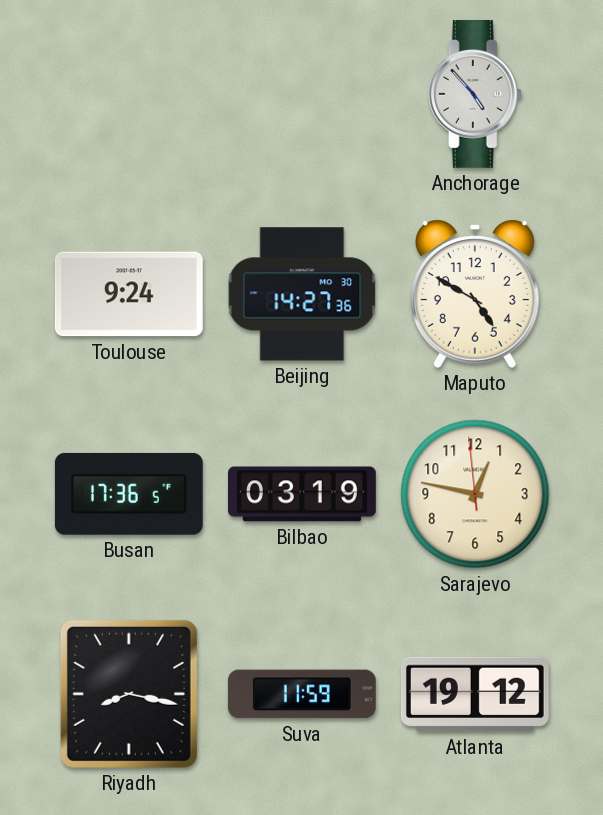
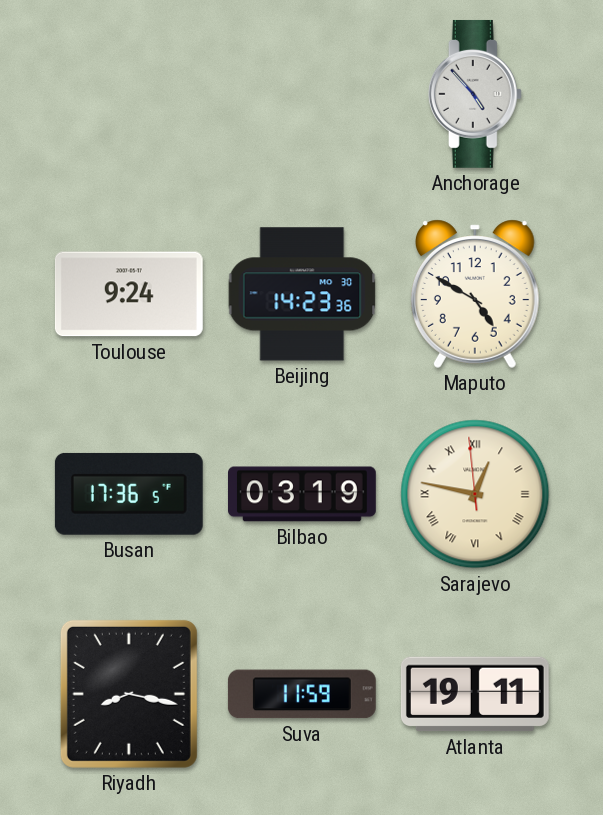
Beijing: 14:27 -> 14:23 (302, 294)
Sarajevo numerals: Arabic -> Roman (475, 494)
Atlanta: 19:12 -> 19:11 (475, 694)
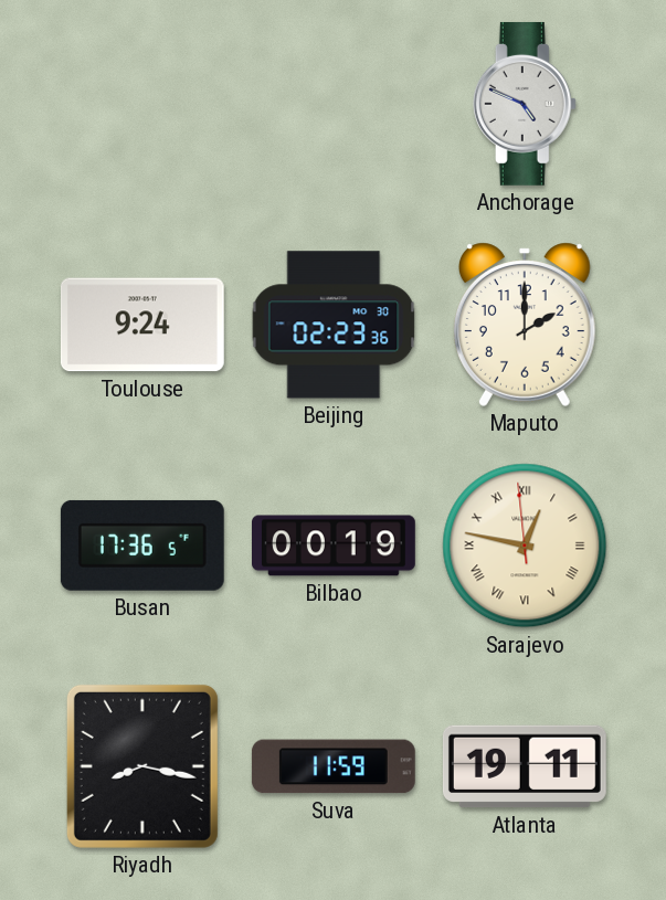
Anchorage: 4:53 -> 4:49 (525, 104)
Beijing: 14:23 -> 02:23 (334, 325)
Maputo: 4:50 -> 2:00 (525, 325)
Bilbao: 03:19 -> 00:19 (335, 546)
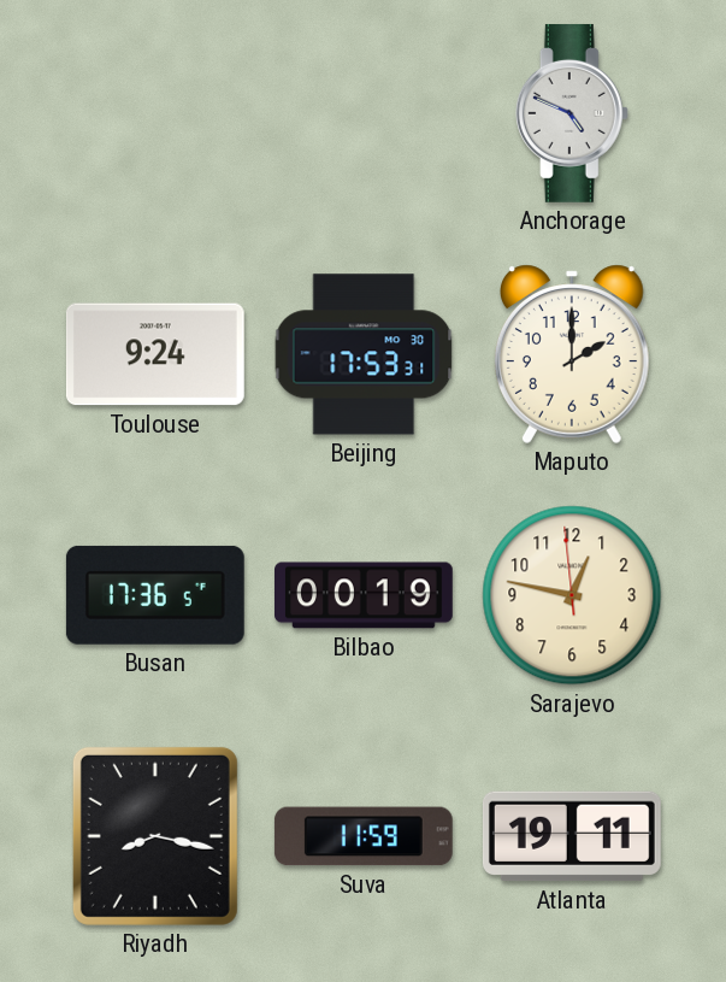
Beijing: 02:23 -> 17:53 (364, 354)
Sarajevo numerals: Roman -> Arabic (572, 595)
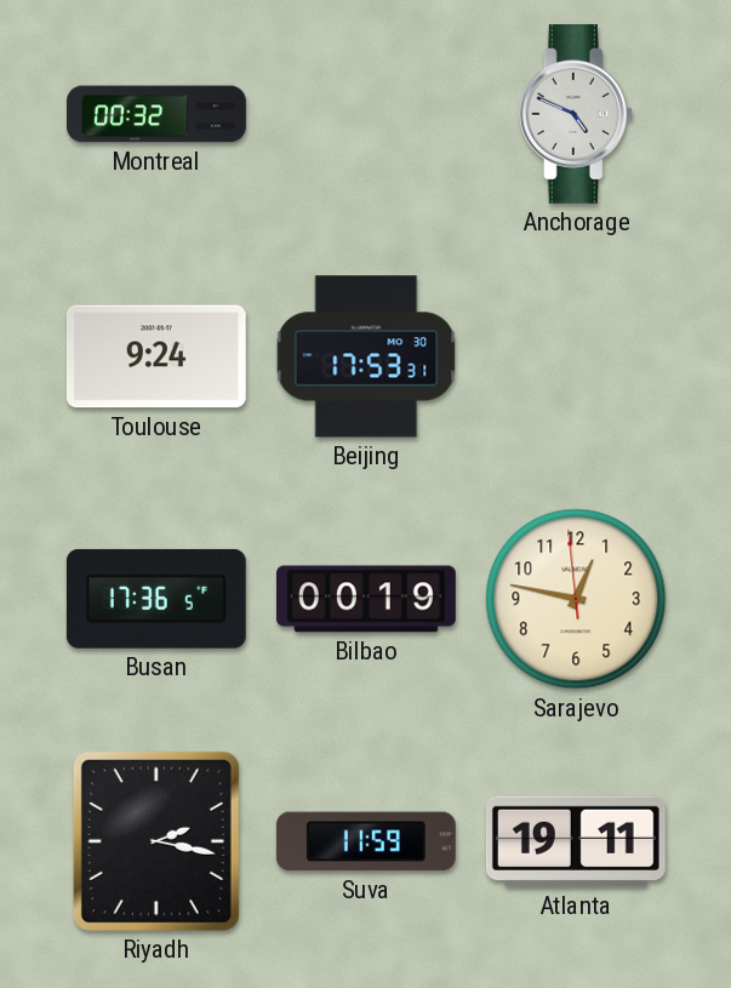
Montreal: none -> 00:32 (158, 114)
Maputo: 2:00 -> none (572, 354)
Riyadh: 8:17 -> 2:17 (156, 841)
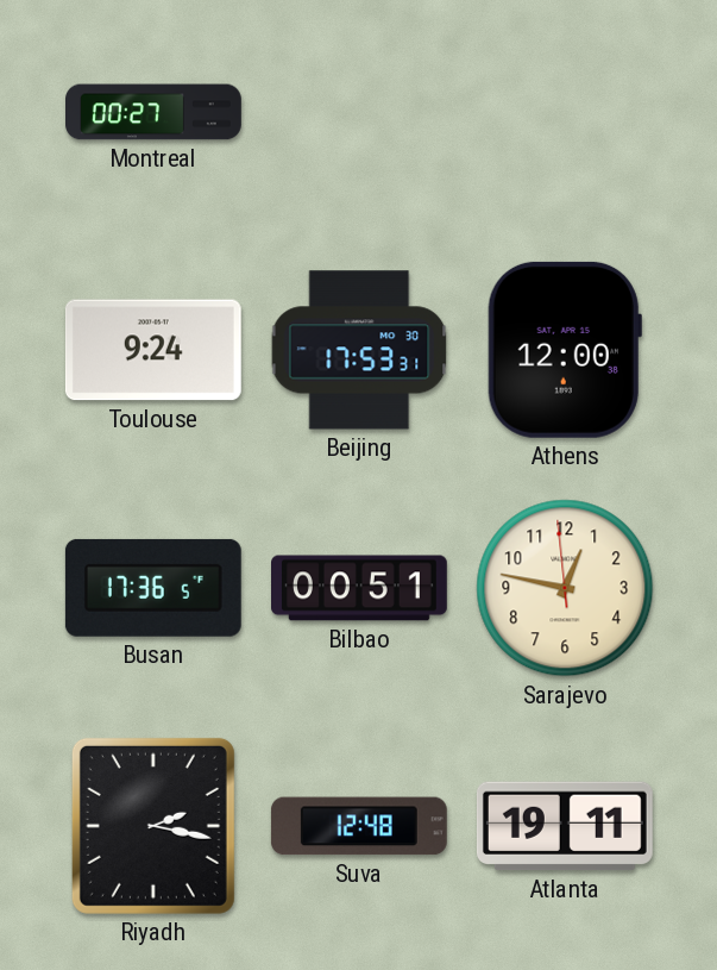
Montreal: 00:32 -> 00:27 (155, 112)
Anchorage: 4:49 -> none (576, 114)
Athens: none -> 12:00 (565, 350)
Bilbao: 00:19 -> 00:51 (360, 588)
Suva: 11:59 -> 12:48 (359, 826)
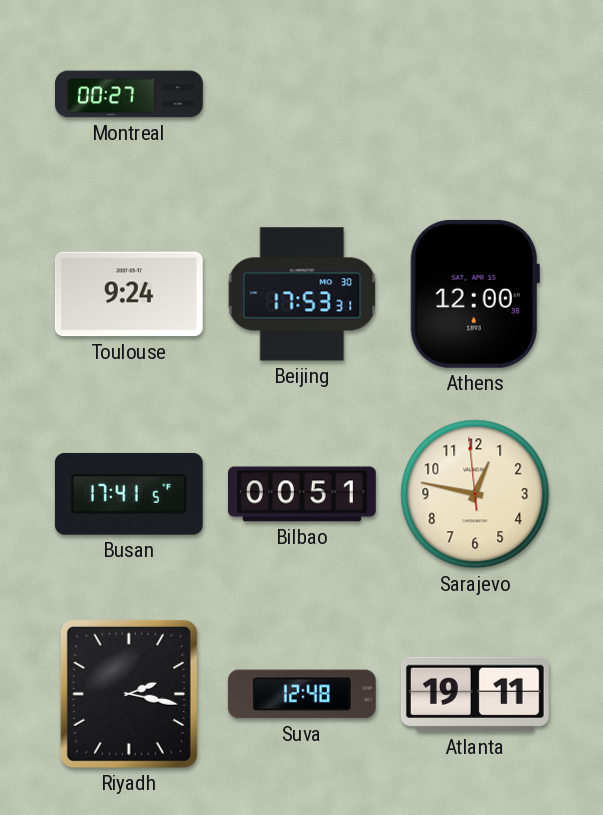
Busan: 17:36 -> 17:41 (129, 494)
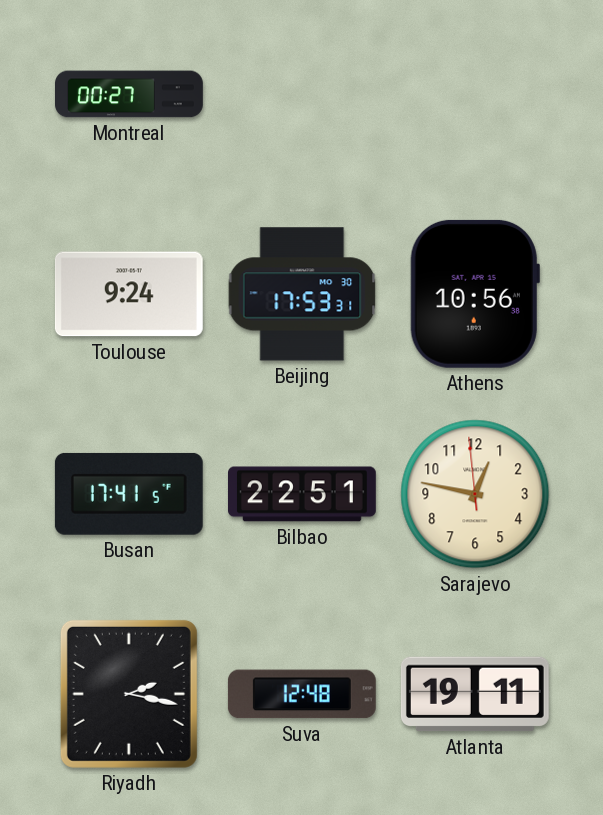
Athens: 12:00 -> 10:56 (475, 294)
Bilbao: 00:51 -> 22:51 (303, 494)
